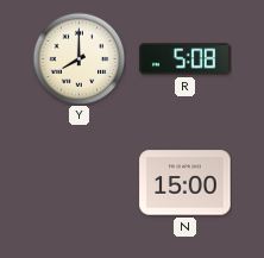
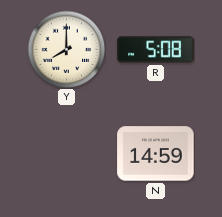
N: 15:00 -> 14:59 (156, 154)
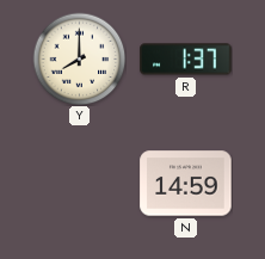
R: 5:08 -> 1:37 (186, 60)
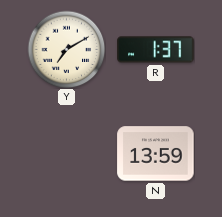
Y: 8:00 -> 7:10 (66, 49)
N: 14:59 -> 13:59 (156, 154)
